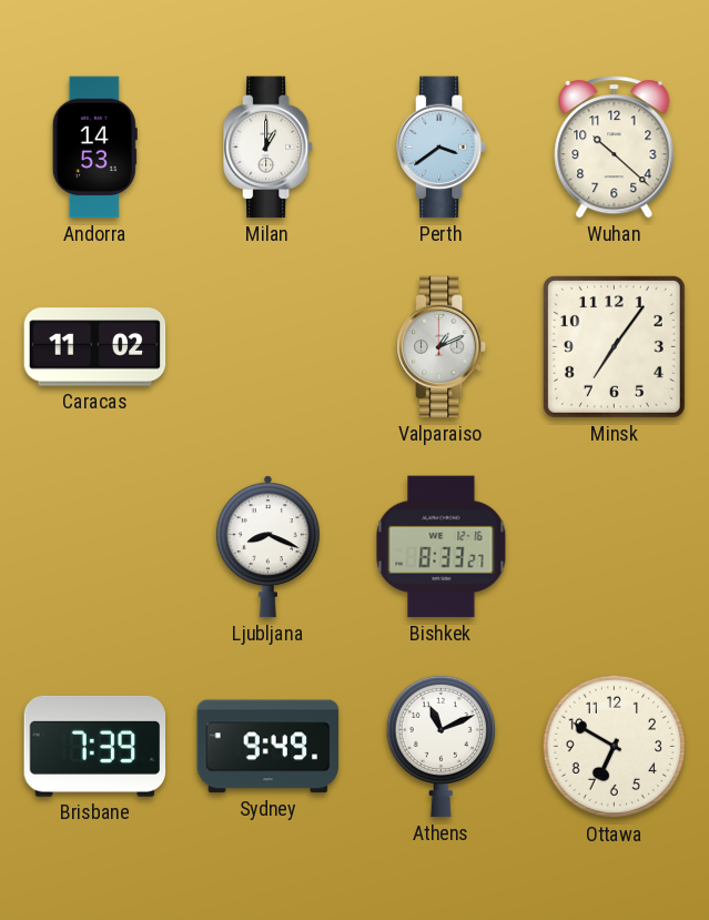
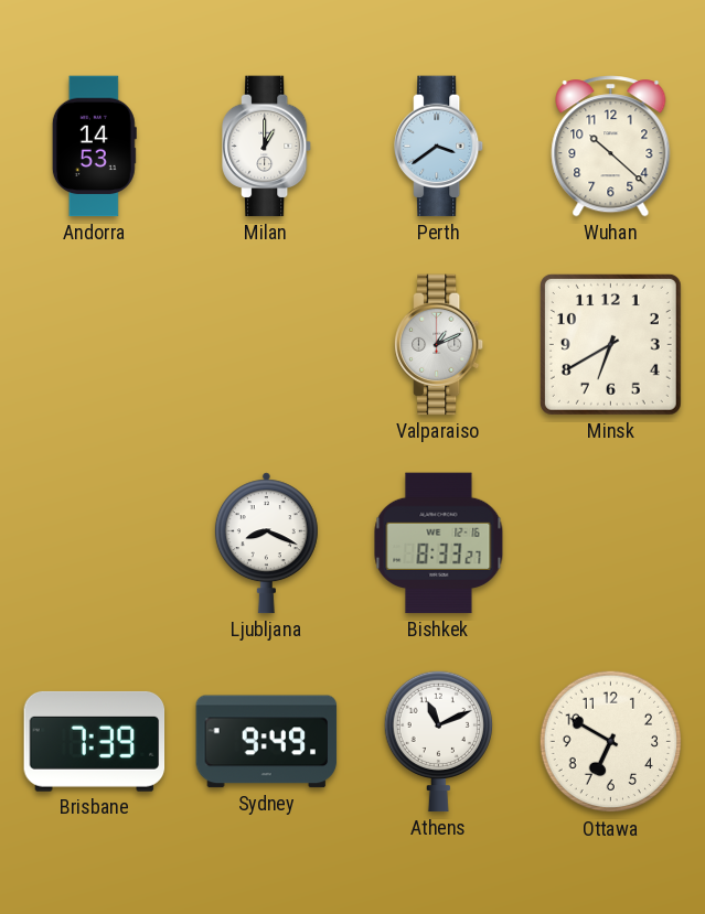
Caracas: 11:02 -> none (95, 347)
Minsk: 7:06 -> 6:40 (610, 344)
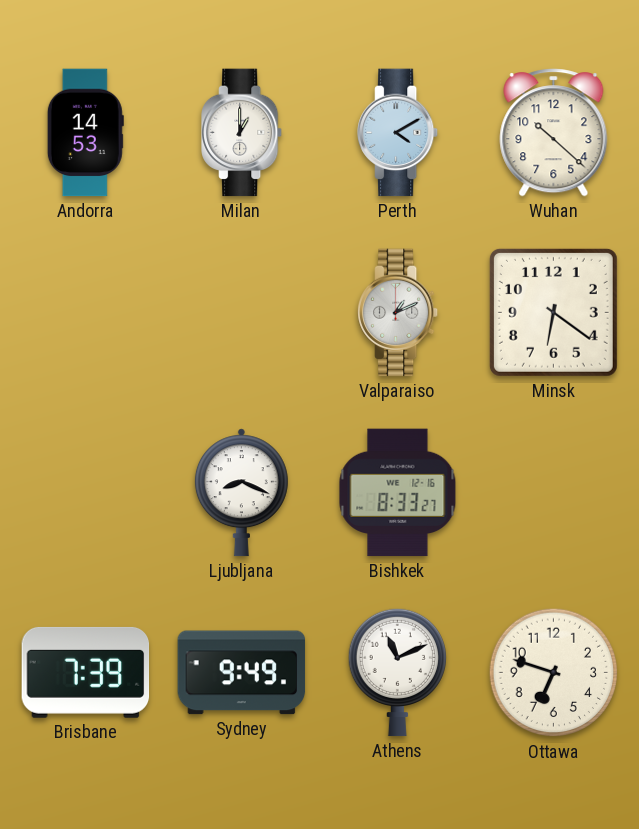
Perth: 3:39 -> 4:10 (399, 133)
Minsk: 6:40 -> 6:21 (553, 312)
Ottawa: 6:50 -> 6:48 (554, 673)
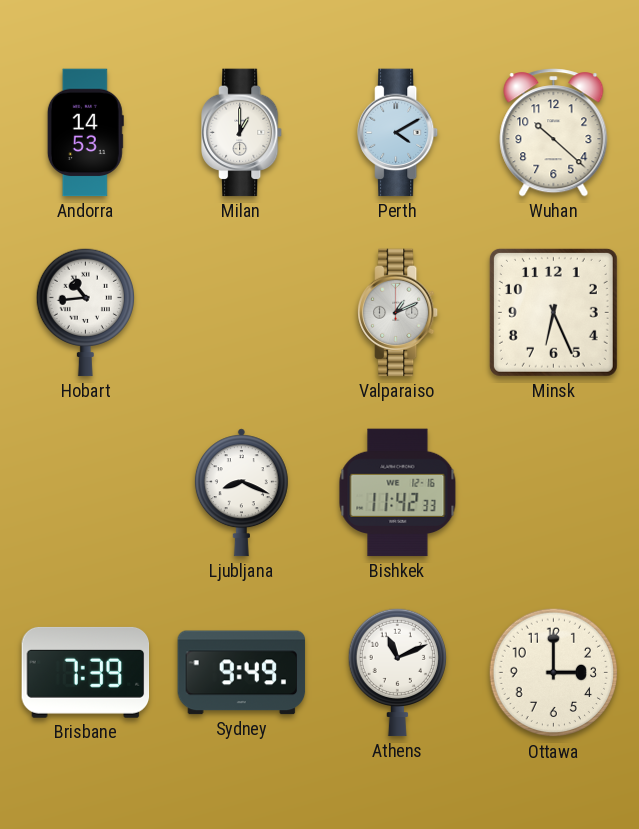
Hobart: none -> 10:44 (85, 312)
Minsk: 6:21 -> 6:26 (553, 312)
Bishkek: 8:33 -> 11:42 (398, 493)
Ottawa: 6:48 -> 3:00 (554, 673)
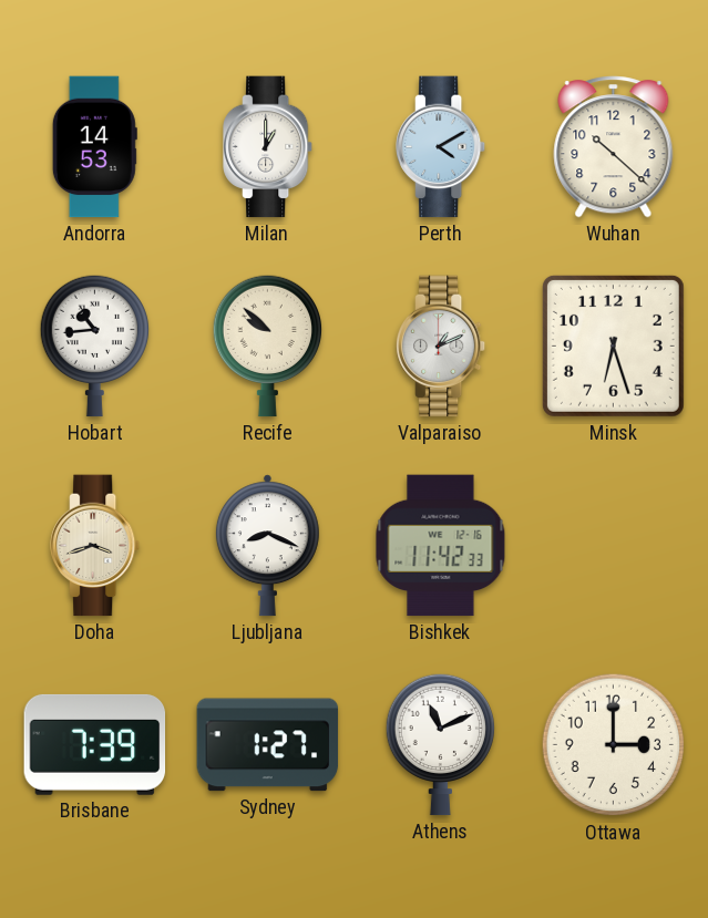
Recife: none -> 9:52 (267, 345)
Minsk: 6:26 -> 6:27 (613, 345)
Doha: none -> 3:42 (96, 546)
Sydney: 9:49 -> 1:27 (268, 745)
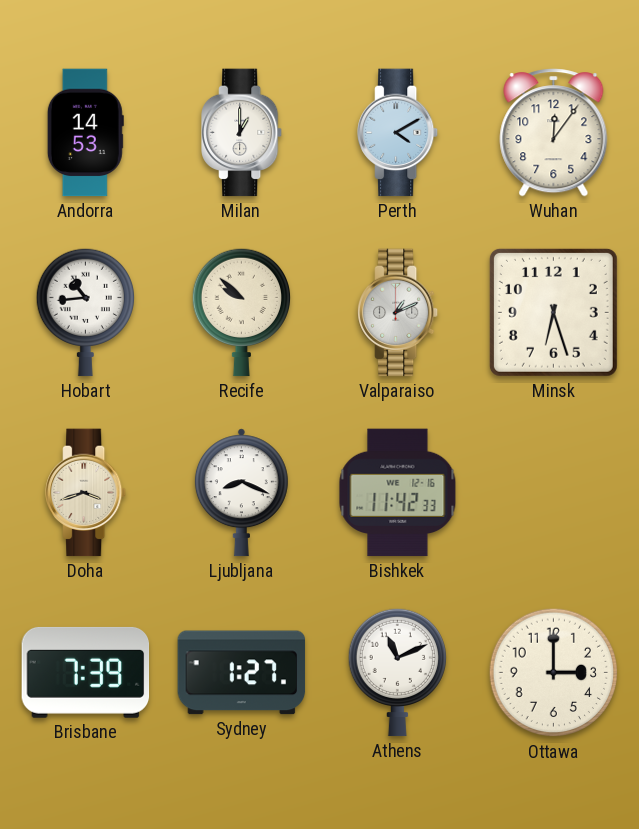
Wuhan: 10:22 -> 12:06 (554, 133)
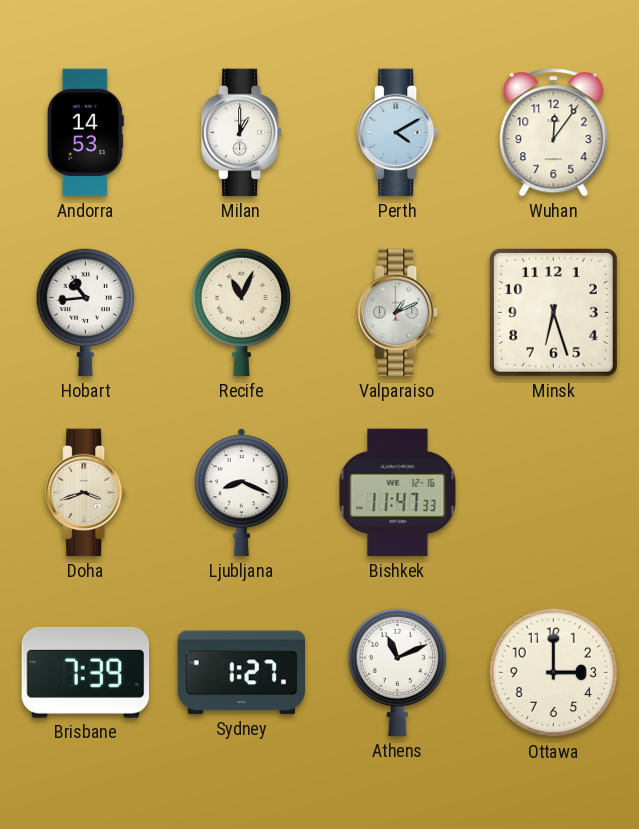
Recife: 9:52 -> 11:04 (241, 312)
Bishkek: 11:42 -> 11:47 (398, 493)
